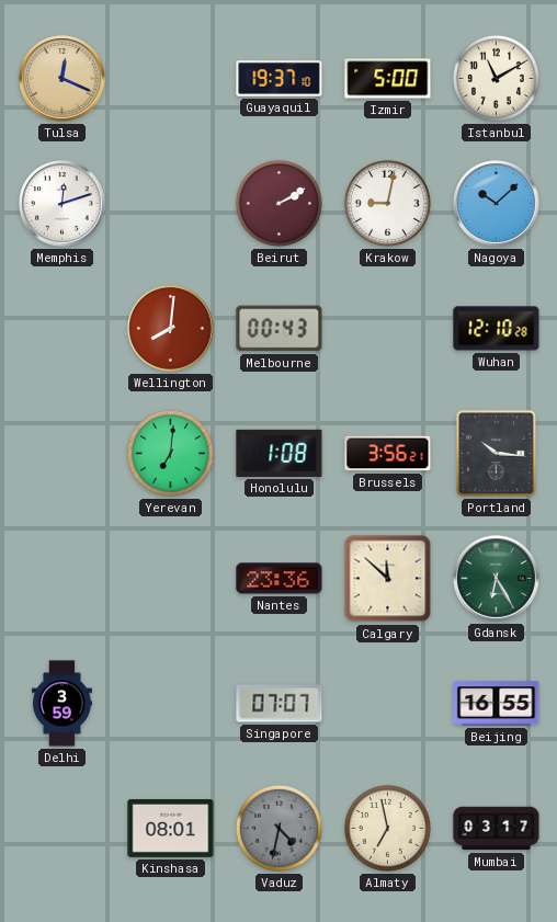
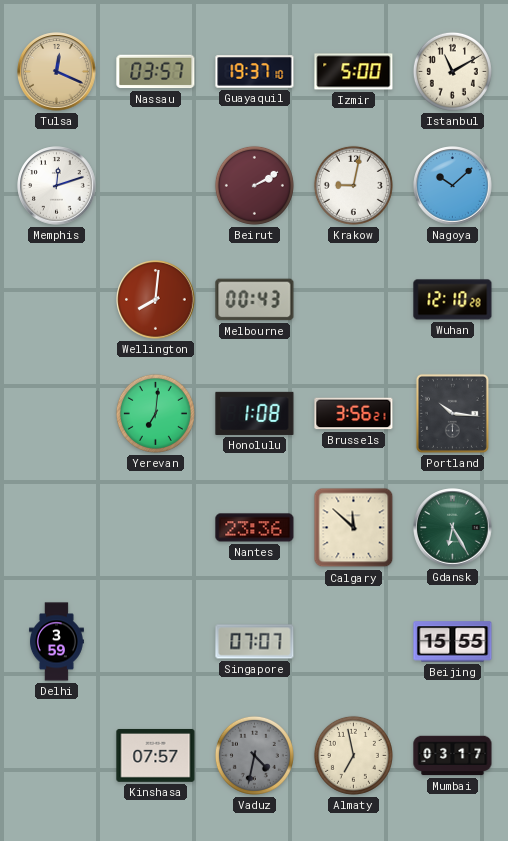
Nassau: none -> 03:57 (156, 72)
Beijing: 16:55 -> 15:55 (453, 642)
Kinshasa: 08:01 -> 07:57 (156, 756)
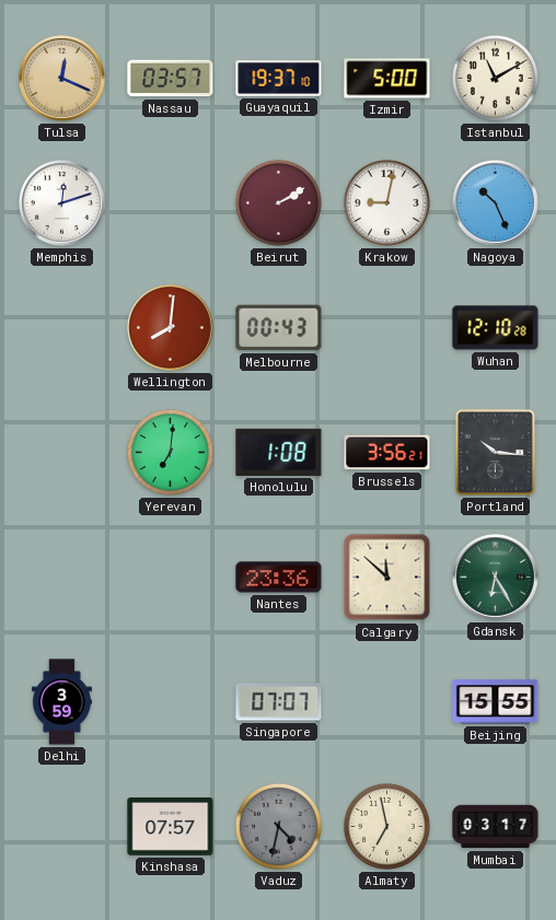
Nagoya: 10:08 -> 10:26 (496, 203)
